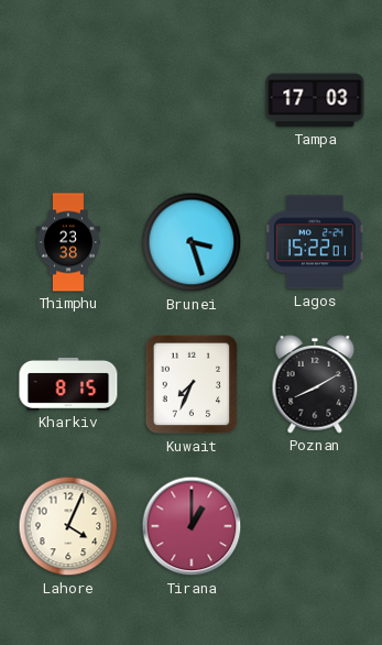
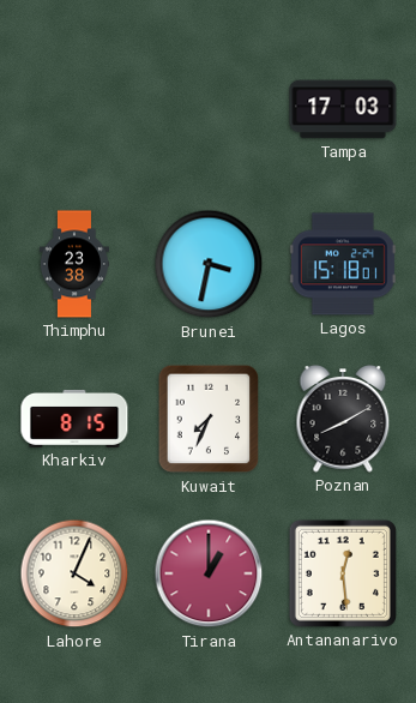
Brunei: 3:27 -> 3:32 (209, 264)
Lagos: 15:22 -> 15:18 (343, 264)
Antananarivo: none -> 12:29 (343, 573)
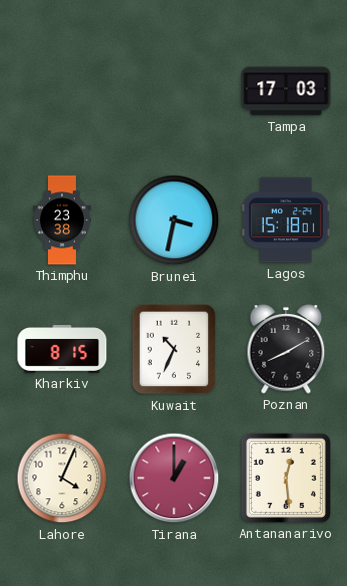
Kuwait: 7:34 -> 10:34 (174, 349)
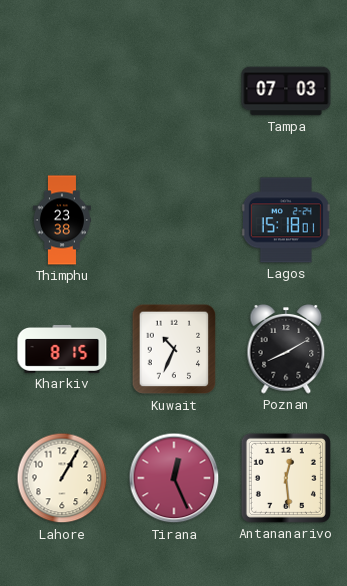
Tampa: 17:03 -> 07:03 (286, 91)
Brunei: 3:32 -> none (174, 220)
Lahore: 4:04 -> 1:05 (62, 478)
Tirana: 1:00 -> 12:26 (174, 478)
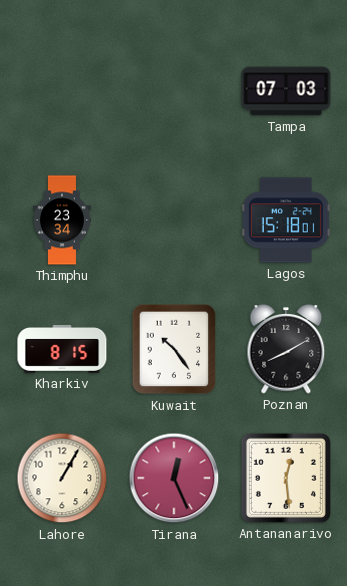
Thimphu: 23:38 -> 23:34 (62, 220)
Kuwait: 10:34 -> 10:24 (174, 349)
